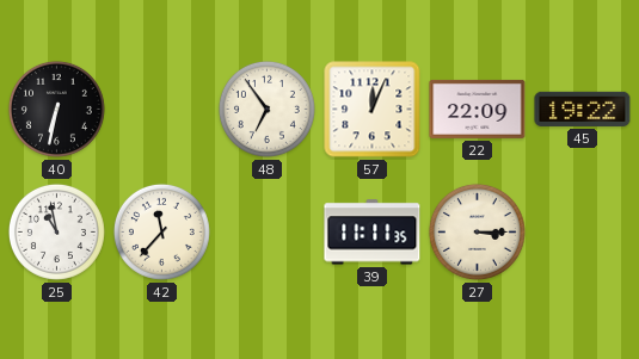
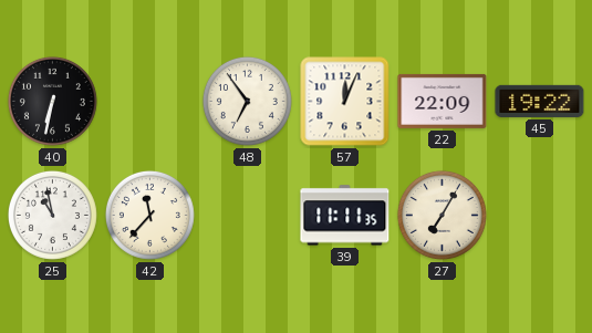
27: 3:15 -> 7:05 (442, 215)
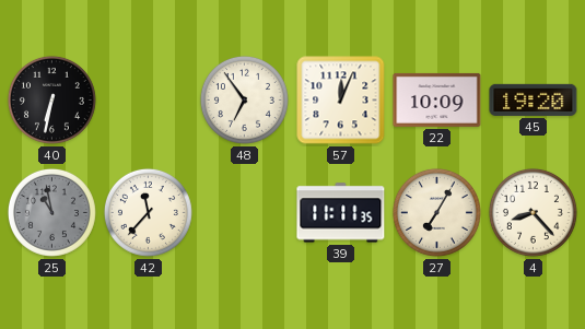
22: 22:09 -> 10:09 (437, 99)
45: 19:22 -> 19:20 (534, 99)
25 dial: white -> grey (51, 212)
4: none -> 8:23 (533, 212)
